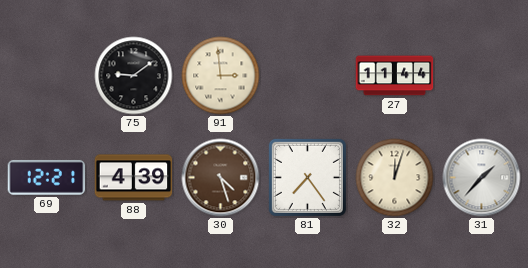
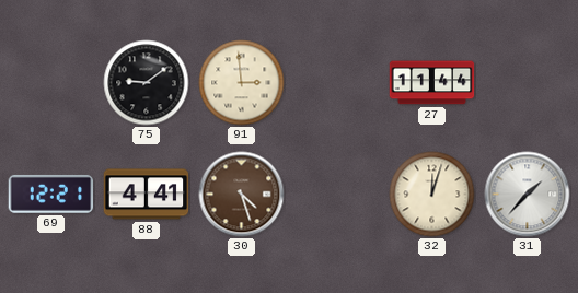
88: 4:39 -> 4:41 (147, 195)
81: 7:24 -> none (307, 177)
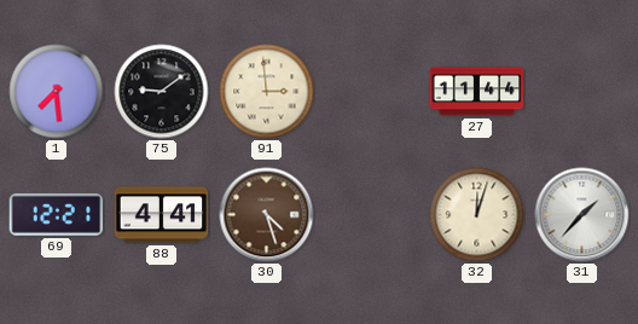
1: none -> 7:29 (57, 92)
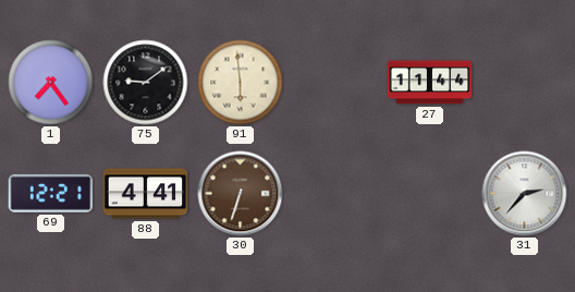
1: 7:29 -> 7:24 (51, 83)
91: 2:59 -> 5:59 (241, 83)
30: 4:27 -> 6:33 (241, 194)
32: 12:03 -> none (477, 215)
31: 1:37 -> 2:37 (525, 194)
